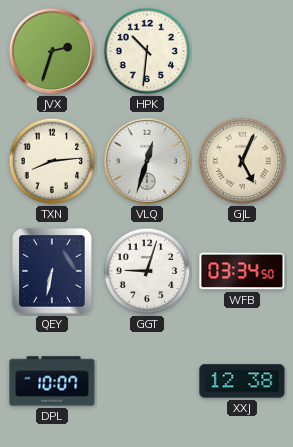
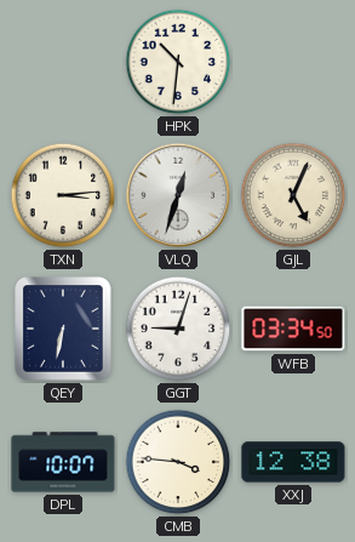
JVX: 2:33 -> none (52, 51)
TXN: 8:14 -> 3:14 (63, 195)
CMB: none -> 3:46 (178, 462)
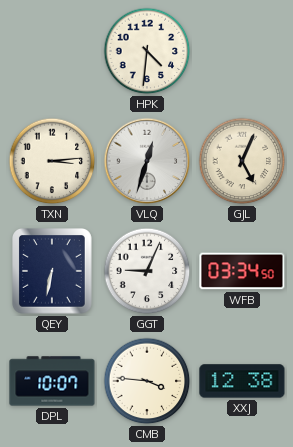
HPK: 10:31 -> 4:31 (147, 51)
GGT: 9:03 -> 9:04 (147, 271)
